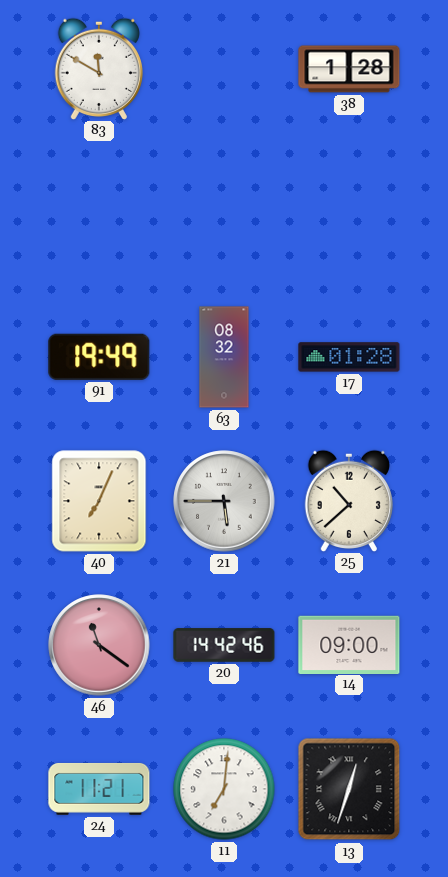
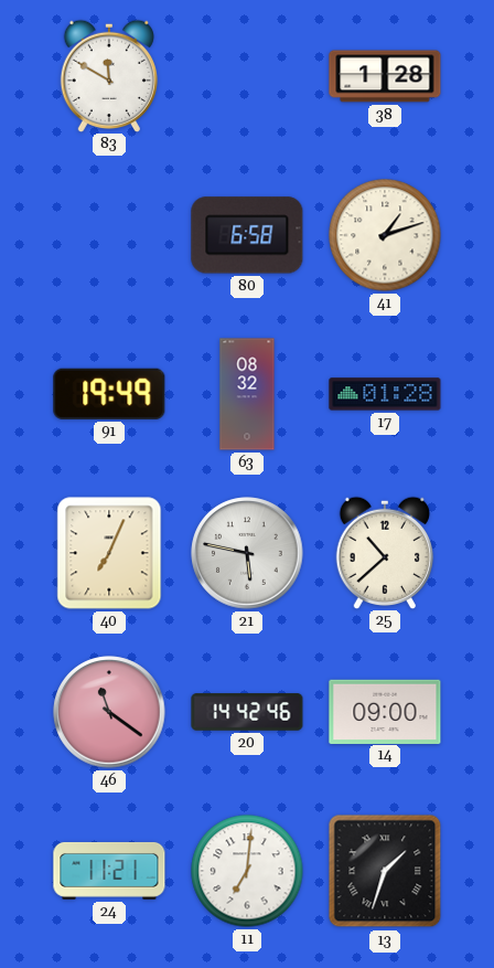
80: none -> 6:58 (247, 235)
41: none -> 1:12 (385, 235)
21: 5:45 -> 5:47 (247, 553)
13: 12:33 -> 1:33 (385, 871)
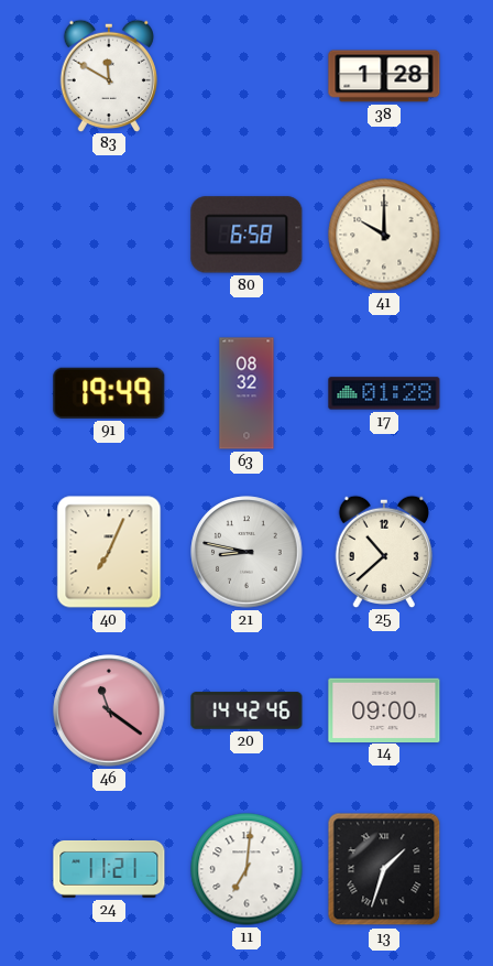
41: 1:12 -> 10:00 (384, 235)
21: 5:47 -> 8:47 (246, 552)
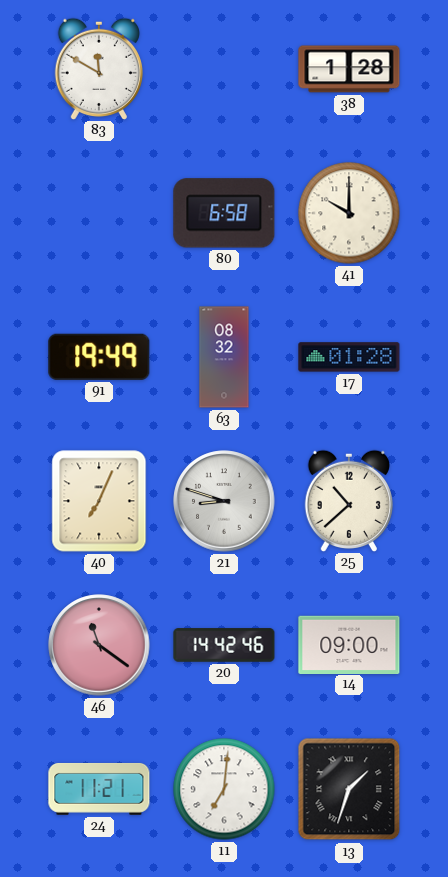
21: 8:47 -> 8:48 (224, 501)
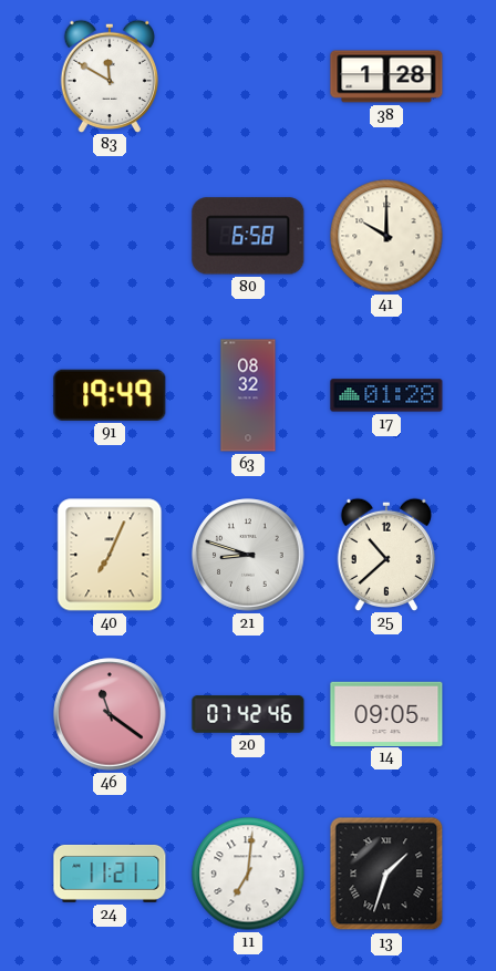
20: 14:42 -> 07:42 (248, 714)
14: 09:00 -> 09:05 (386, 713)
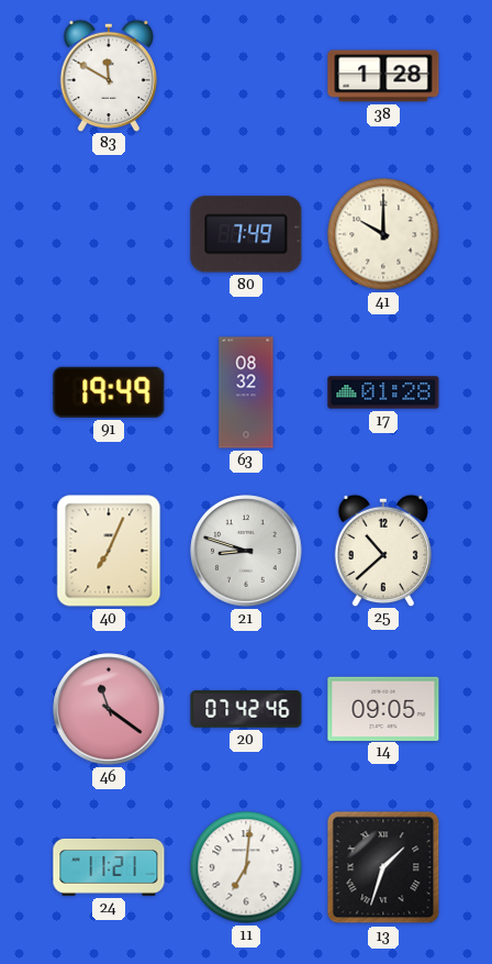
80: 6:58 -> 7:49 (246, 234)
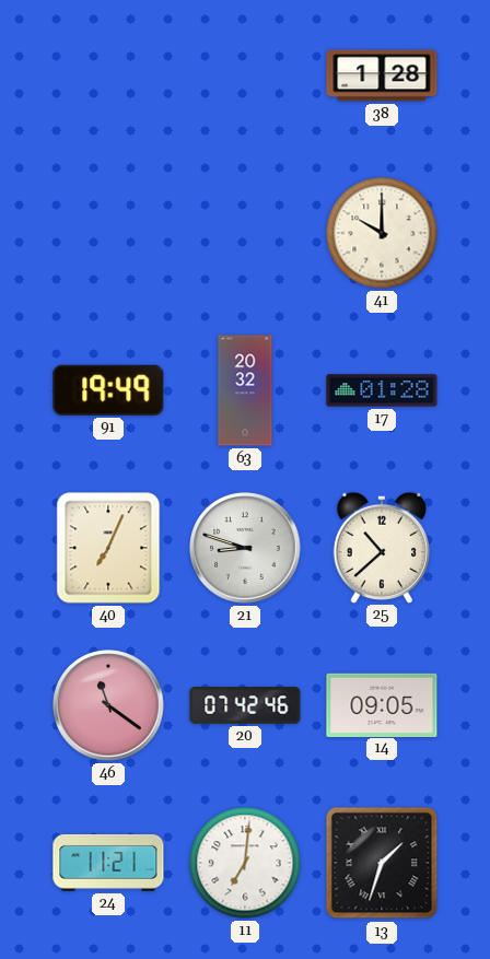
83: 11:50 -> none (108, 75)
80: 7:49 -> none (246, 234)
63: 08:32 -> 20:32 (245, 390)
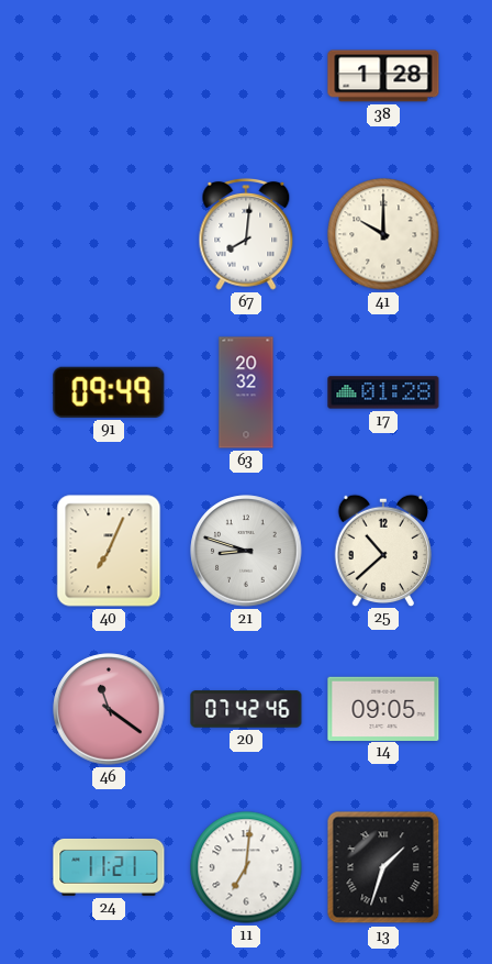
67: none -> 8:01 (246, 234)
91: 19:49 -> 09:49 (109, 392)
